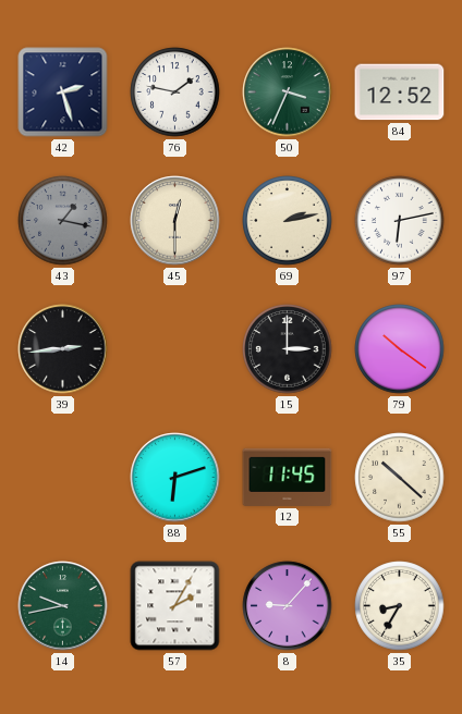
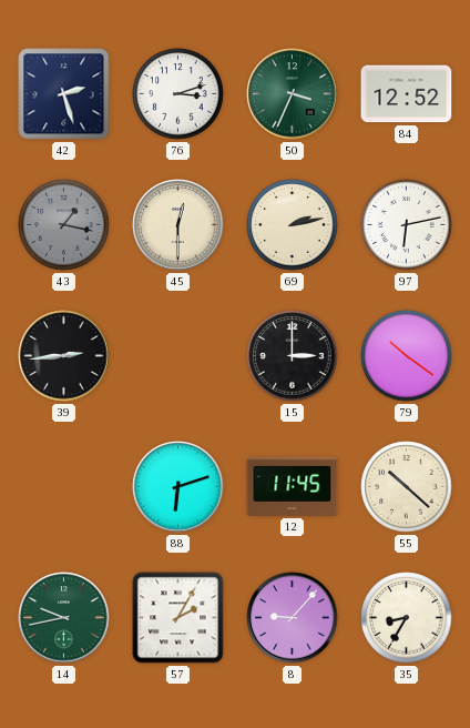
76: 1:47 -> 3:12 (178, 94)
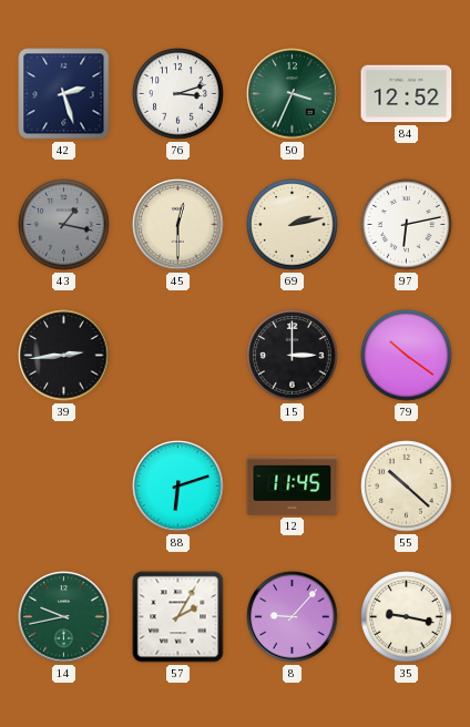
35: 8:35 -> 9:17 (407, 617)
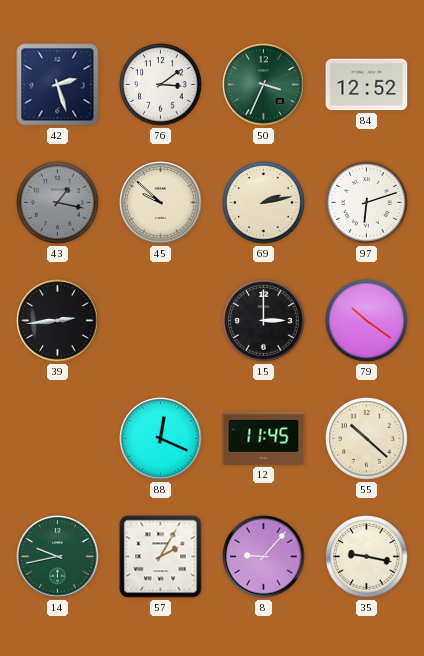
76: 3:12 -> 3:09 (161, 85)
45: 12:30 -> 9:52 (161, 203)
97: 6:13 -> 6:12 (367, 203)
88: 6:12 -> 12:19 (161, 439)
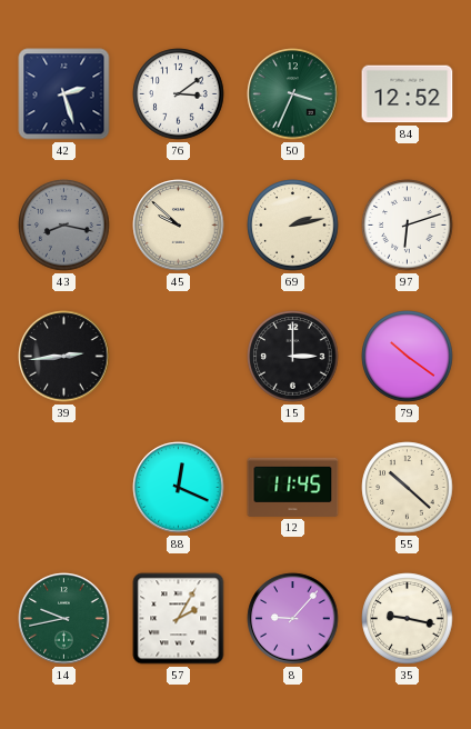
43: 1:17 -> 8:17 (64, 226)
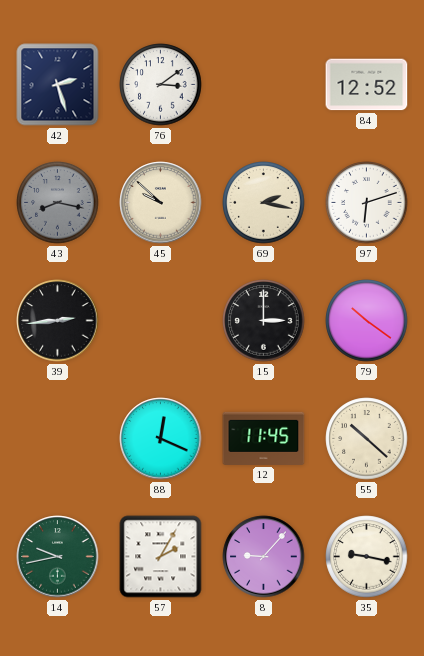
50: 3:34 -> none (293, 94)
69: 2:13 -> 2:17 (264, 203)
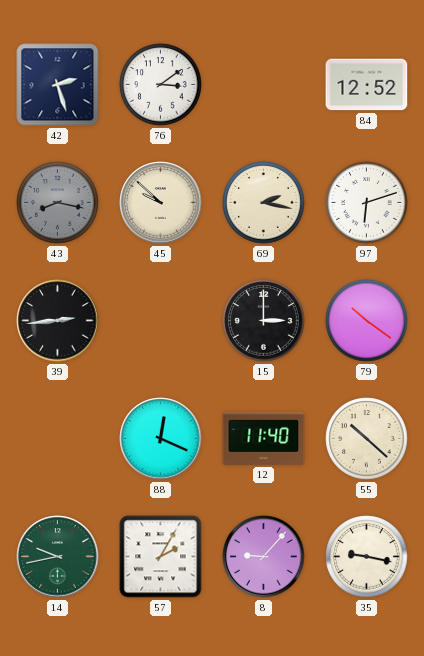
12: 11:45 -> 11:40 (264, 438)
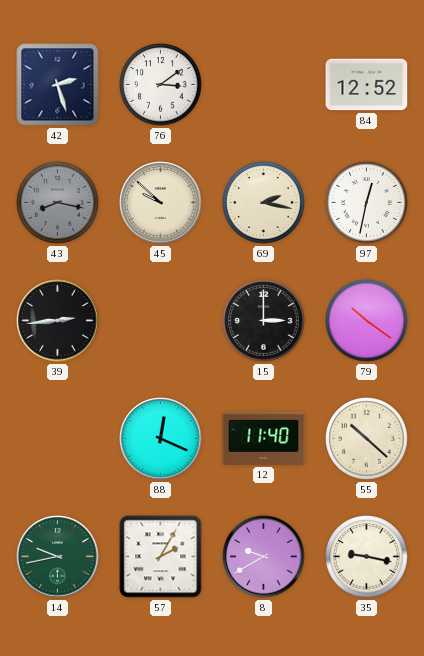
97: 6:12 -> 12:32 (367, 203)
8: 9:07 -> 9:40 (264, 557)
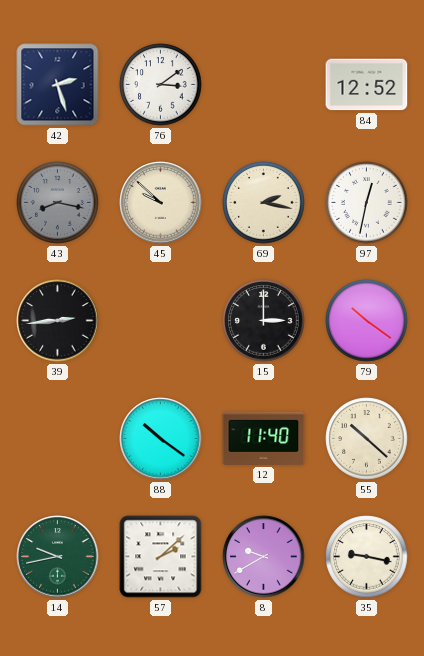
88: 12:19 -> 10:21 (161, 439)
57: 2:05 -> 2:08 (161, 557)
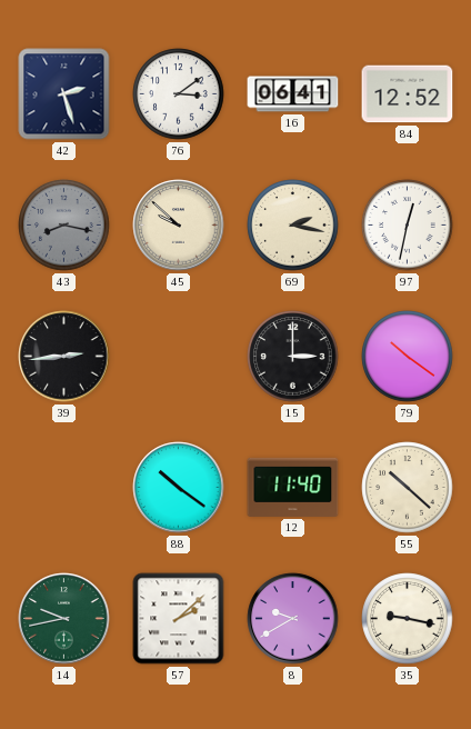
16: none -> 06:41 (293, 94)
